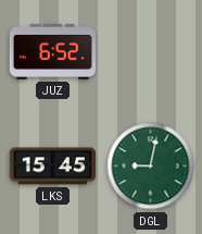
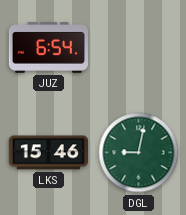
JUZ: 6:52 -> 6:54 (48, 48)
LKS: 15:45 -> 15:46 (48, 153)
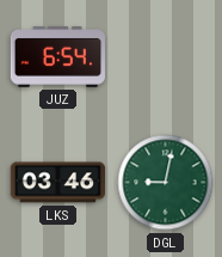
LKS: 15:46 -> 03:46 (57, 183)
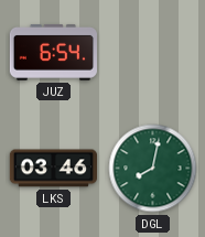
DGL: 9:02 -> 8:02 (153, 169)
